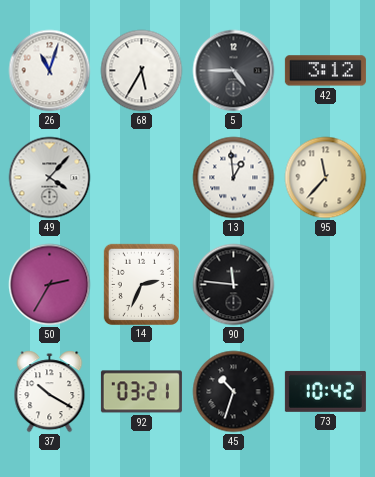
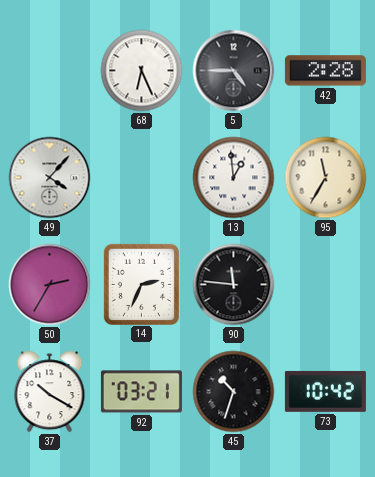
26: 11:03 -> none (50, 71)
68: 5:35 -> 6:26 (142, 71)
42: 3:12 -> 2:28 (325, 71)
95: 11:37 -> 11:35 (326, 178)
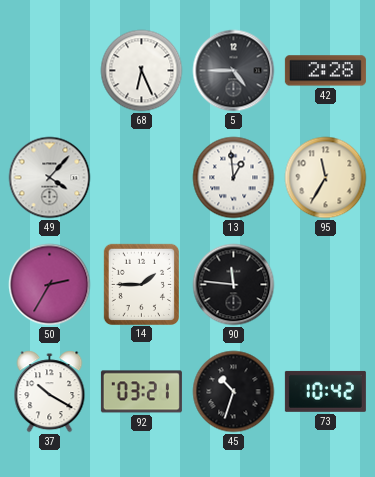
14: 2:34 -> 1:45 (141, 284)
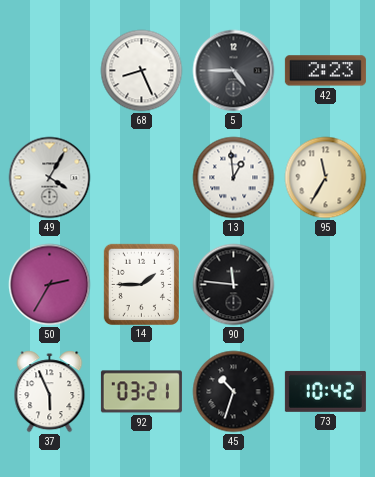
68: 6:26 -> 8:26 (142, 71)
42: 2:28 -> 2:23 (325, 71)
49: 4:07 -> 4:05 (50, 178)
37: 10:20 -> 5:56 (50, 392)
